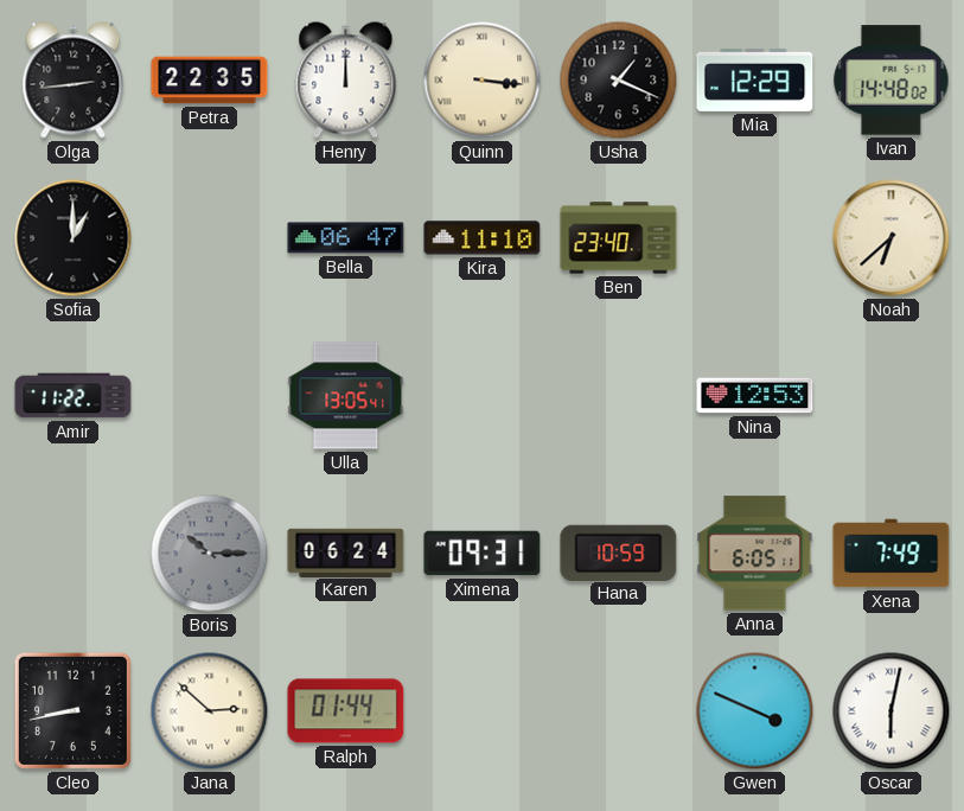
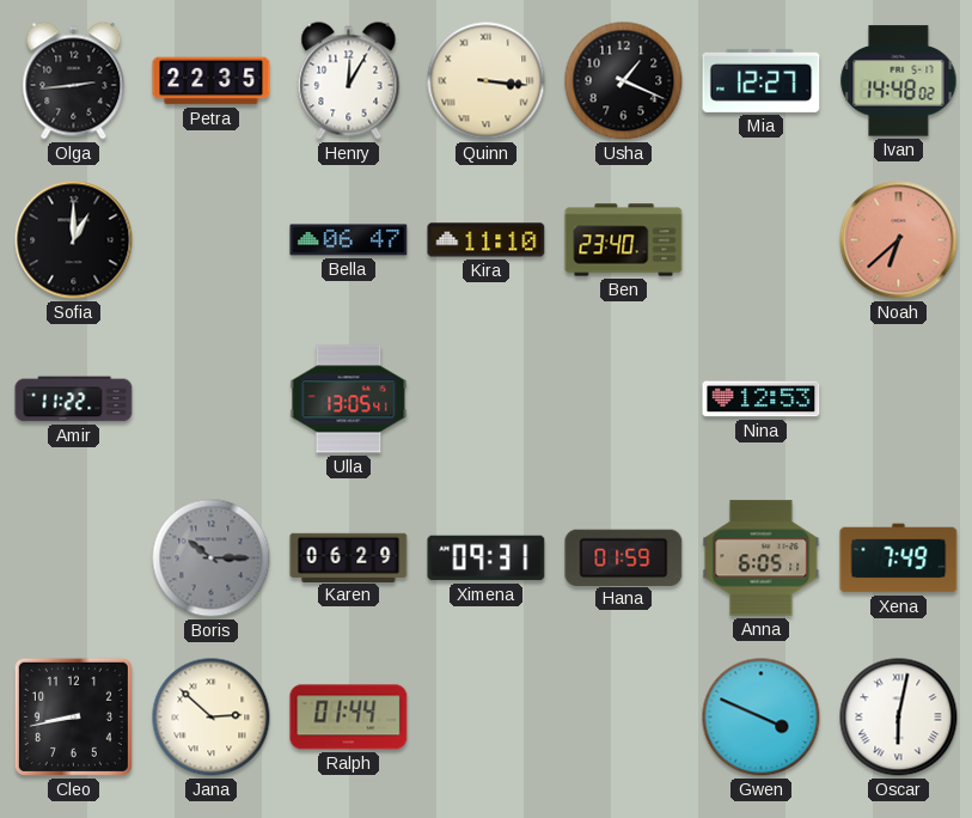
Henry: 12:00 -> 12:05 (349, 81)
Mia: 12:29 -> 12:27 (762, 80)
Noah dial: cream -> salmon (899, 240)
Karen: 06:24 -> 06:29 (349, 557)
Hana: 10:59 -> 01:59 (624, 557)
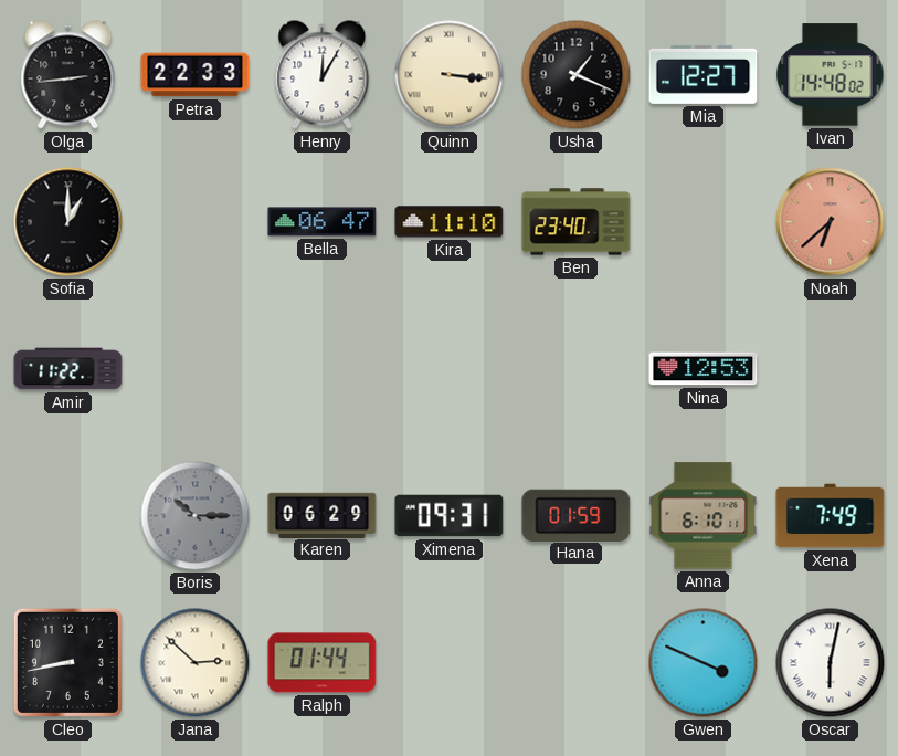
Petra: 22:35 -> 22:33 (196, 75)
Ulla: 13:05 -> none (349, 399)
Anna: 6:05 -> 6:10 (704, 516)
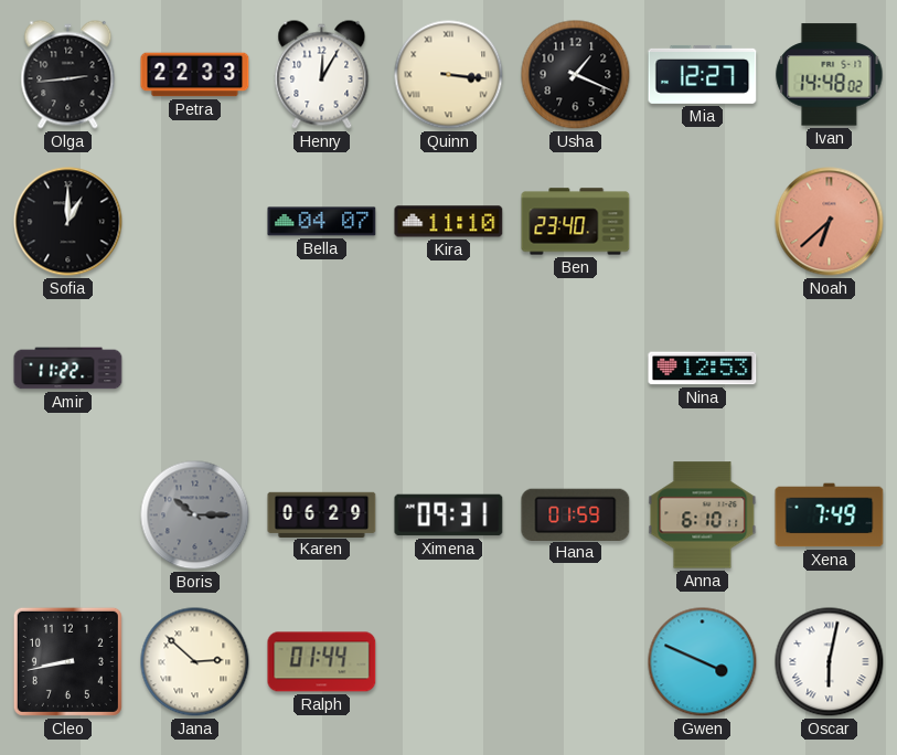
Bella: 06:47 -> 04:07 (322, 222)
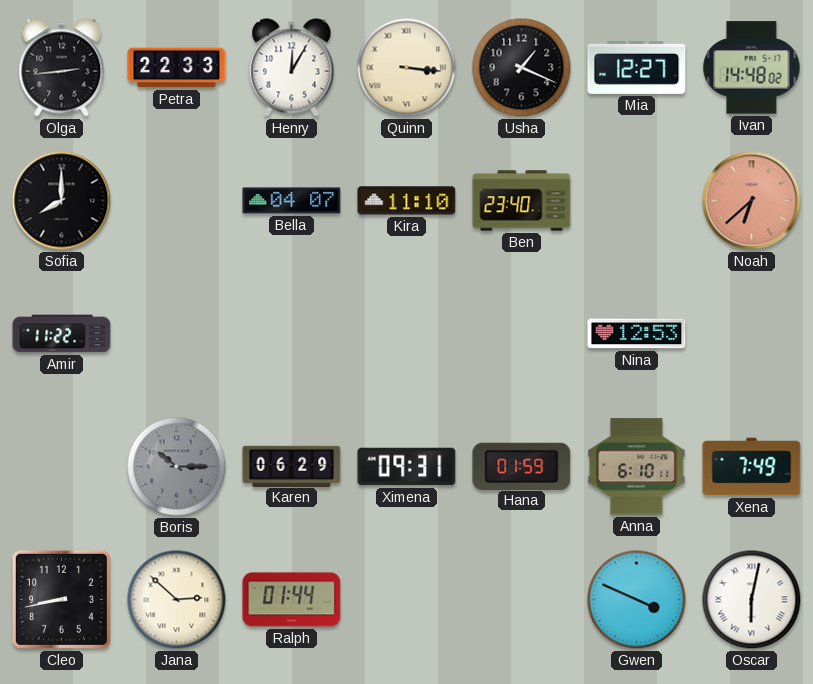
Sofia: 1:00 -> 8:00 (62, 201)
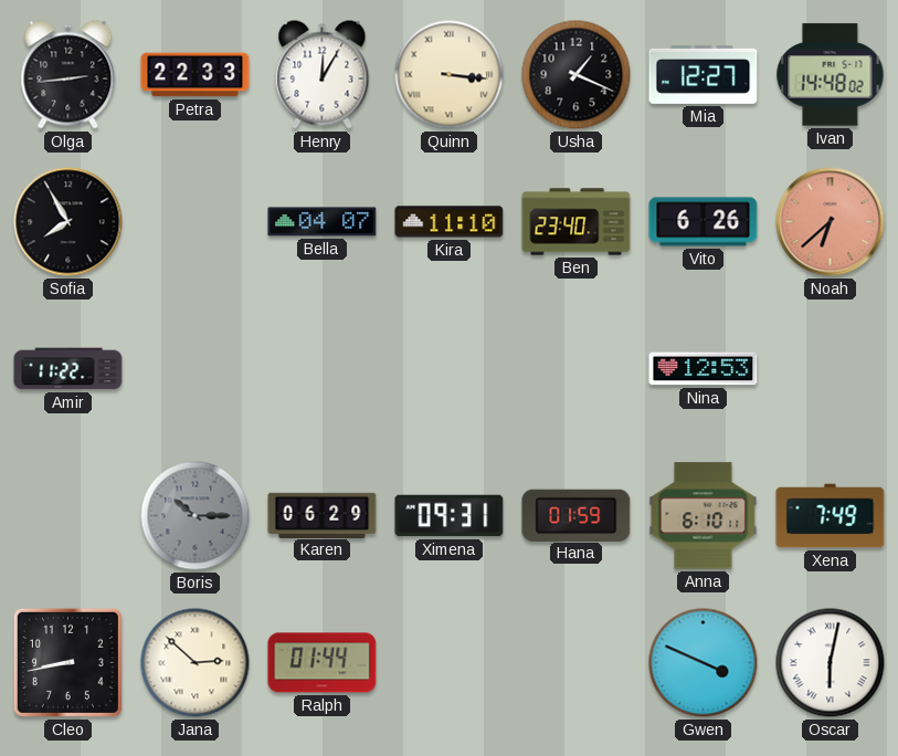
Sofia: 8:00 -> 7:55 (68, 222)
Vito: none -> 6:26 (704, 222)
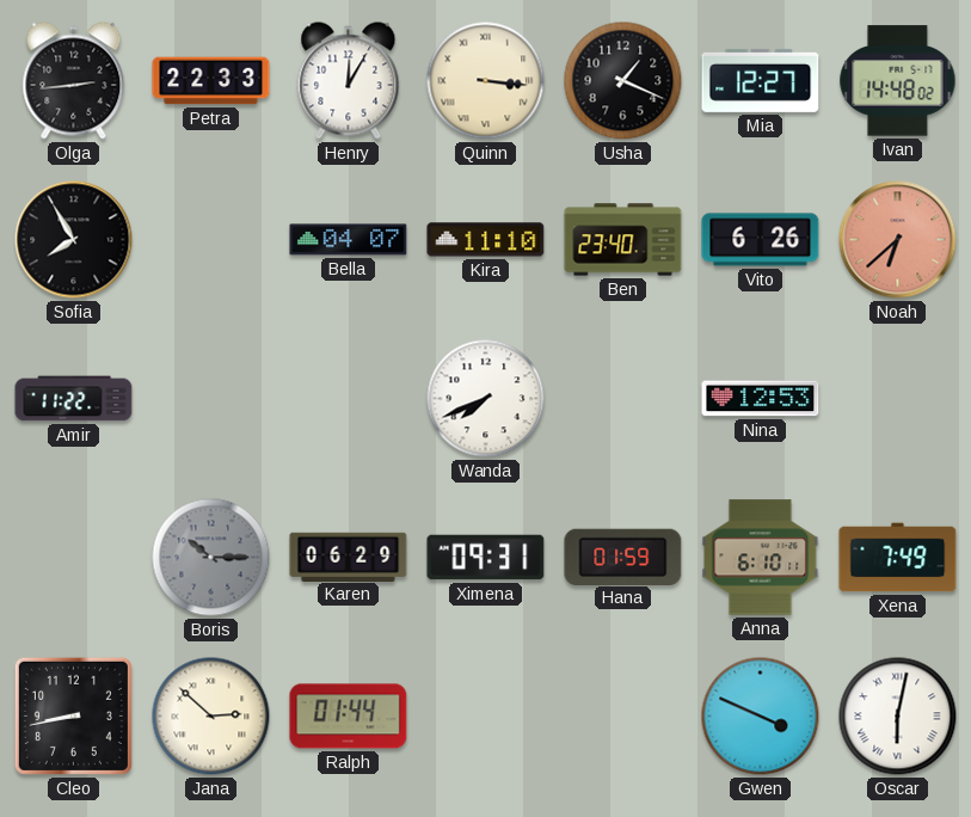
Wanda: none -> 7:41 (486, 399)
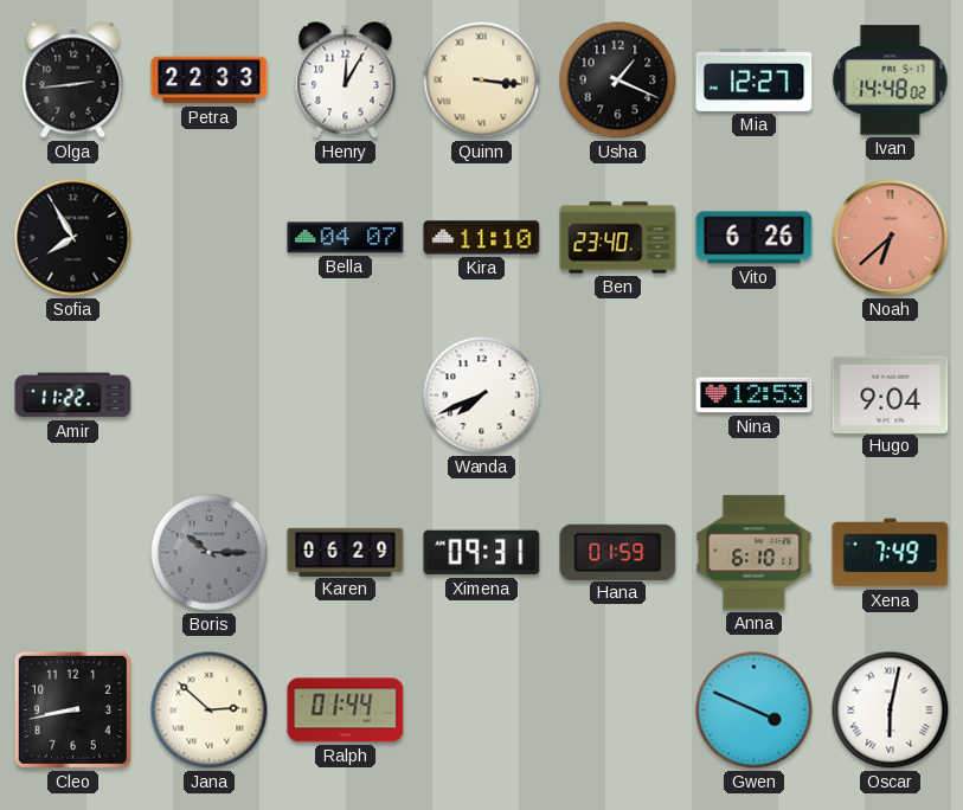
Hugo: none -> 9:04 (891, 394)
